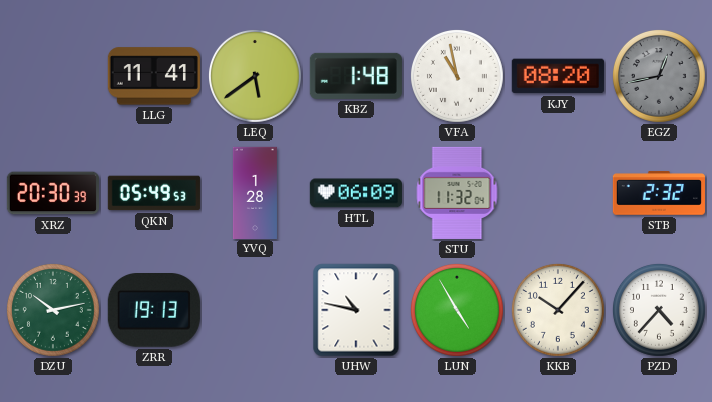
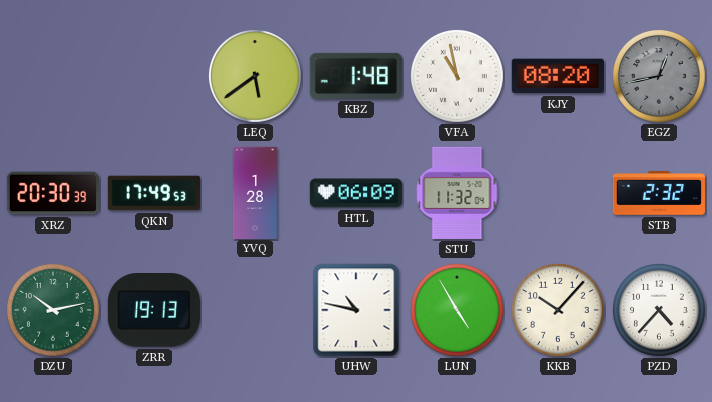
LLG: 11:41 -> none (154, 76)
QKN: 05:49 -> 17:49 (154, 193)
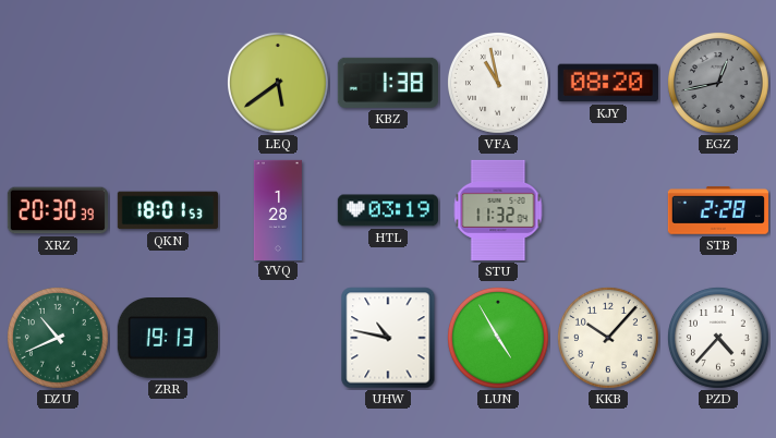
KBZ: 1:48 -> 1:38 (388, 83)
QKN: 17:49 -> 18:01 (168, 210)
HTL: 06:09 -> 03:19 (388, 210)
STB: 2:32 -> 2:28 (718, 210)
DZU: 10:13 -> 10:41 (58, 338)
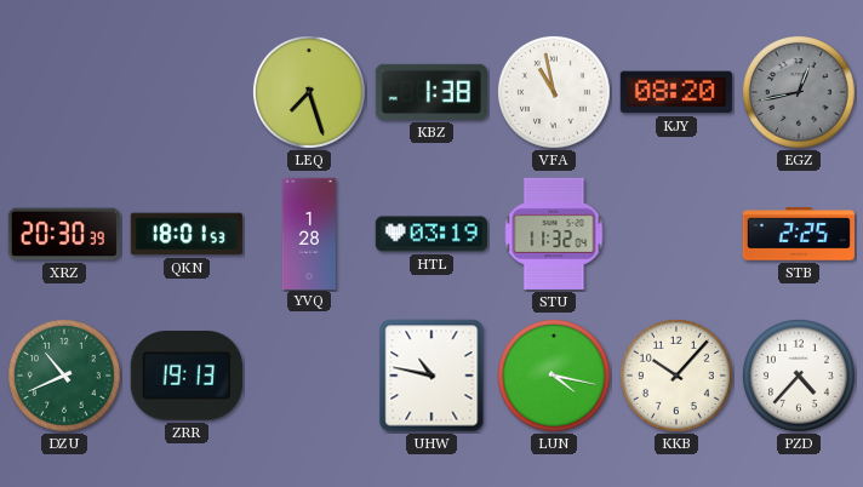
LEQ: 5:39 -> 7:27 (309, 92)
STB: 2:28 -> 2:25 (799, 234)
LUN: 4:55 -> 4:17 (554, 376)
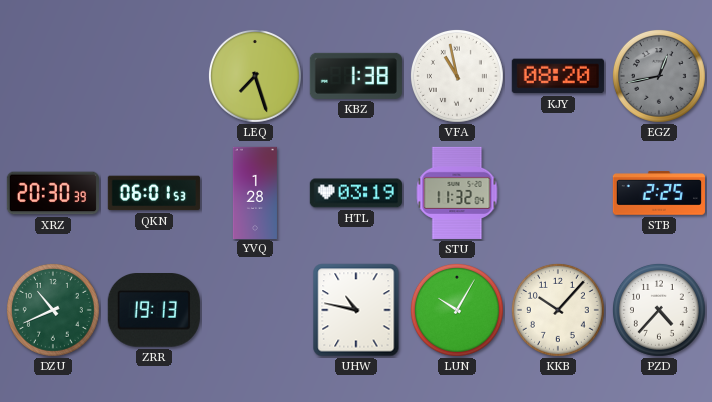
QKN: 18:01 -> 06:01 (154, 193)
LUN: 4:17 -> 10:05 (457, 310)
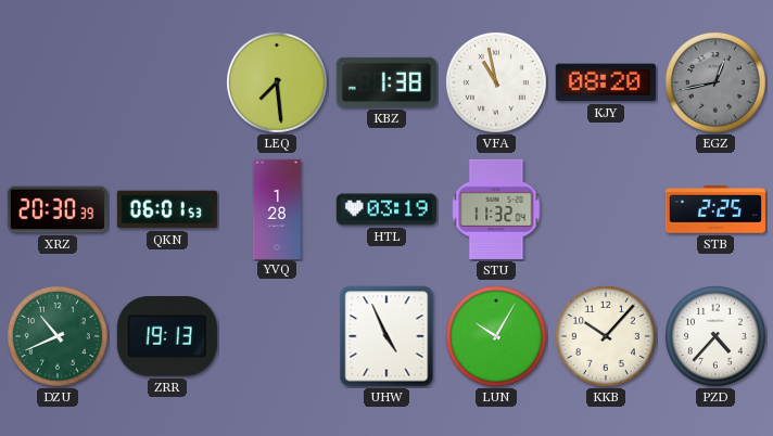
LEQ: 7:27 -> 7:29 (277, 82)
UHW: 10:47 -> 4:56 (386, 336)
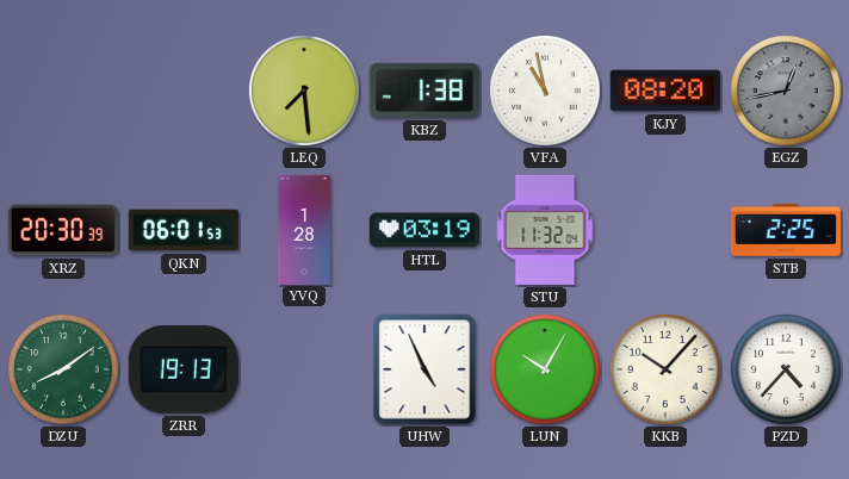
DZU: 10:41 -> 8:09 (63, 369)
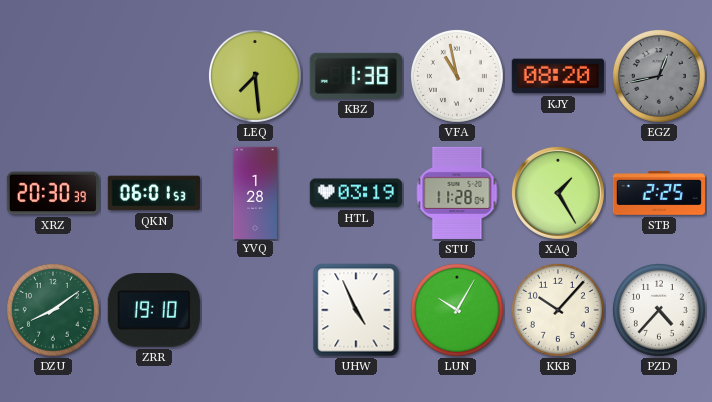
STU: 11:32 -> 11:28 (457, 193)
XAQ: none -> 1:25 (558, 193)
ZRR: 19:13 -> 19:10 (154, 311)
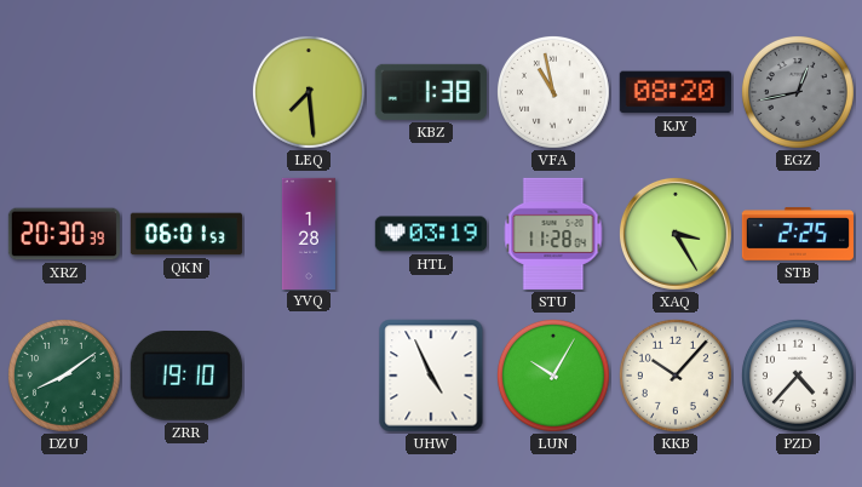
XAQ: 1:25 -> 3:25 (676, 234)
